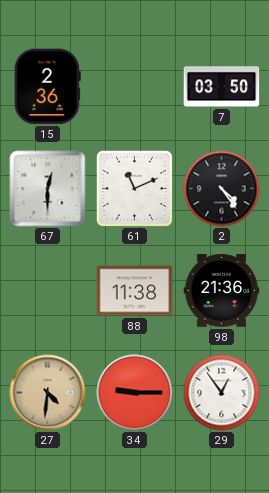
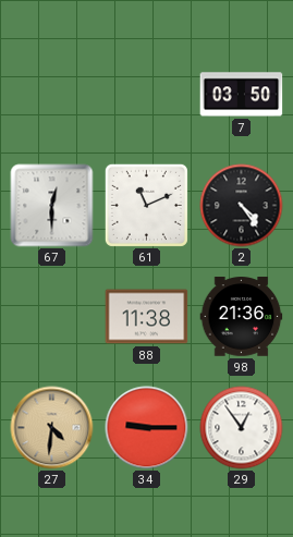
15: 2:36 -> none (47, 87)
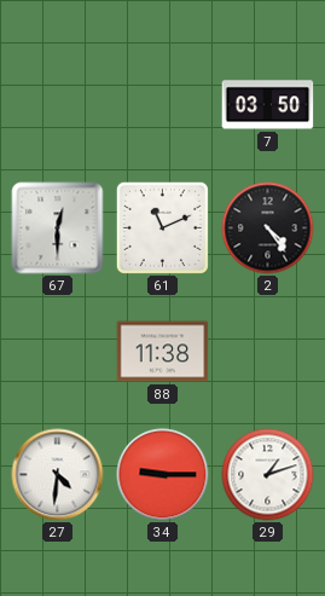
98: 21:36 -> none (242, 317)
27 dial: champagne -> white (58, 475)
29: 12:54 -> 1:12 (268, 475)
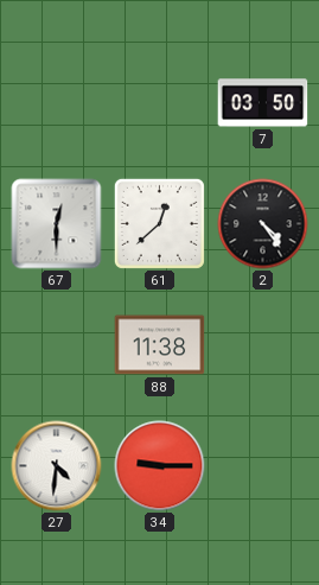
61: 11:11 -> 12:38 (159, 223)
29: 1:12 -> none (268, 475)
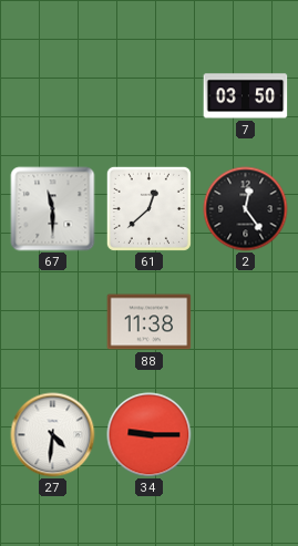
67: 12:30 -> 11:30 (53, 209)
2: 4:24 -> 12:24 (246, 209)
